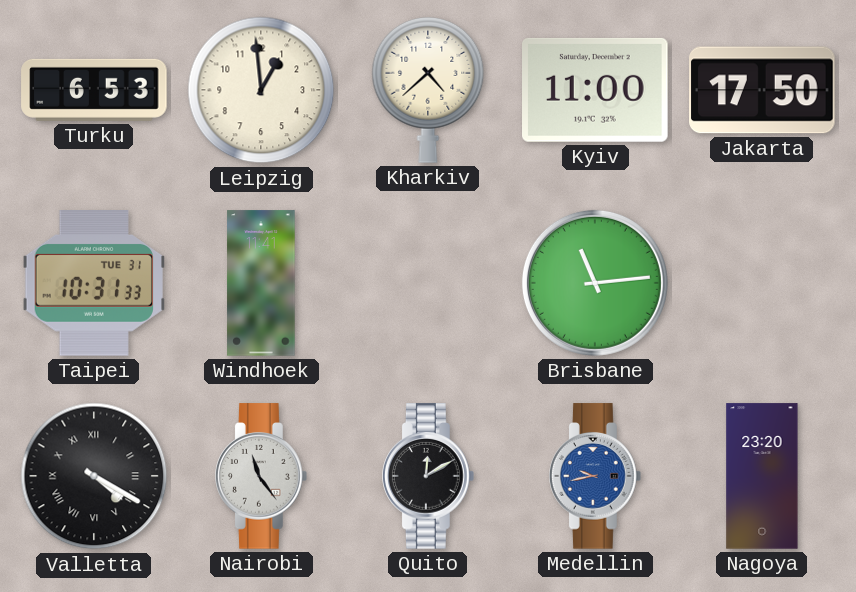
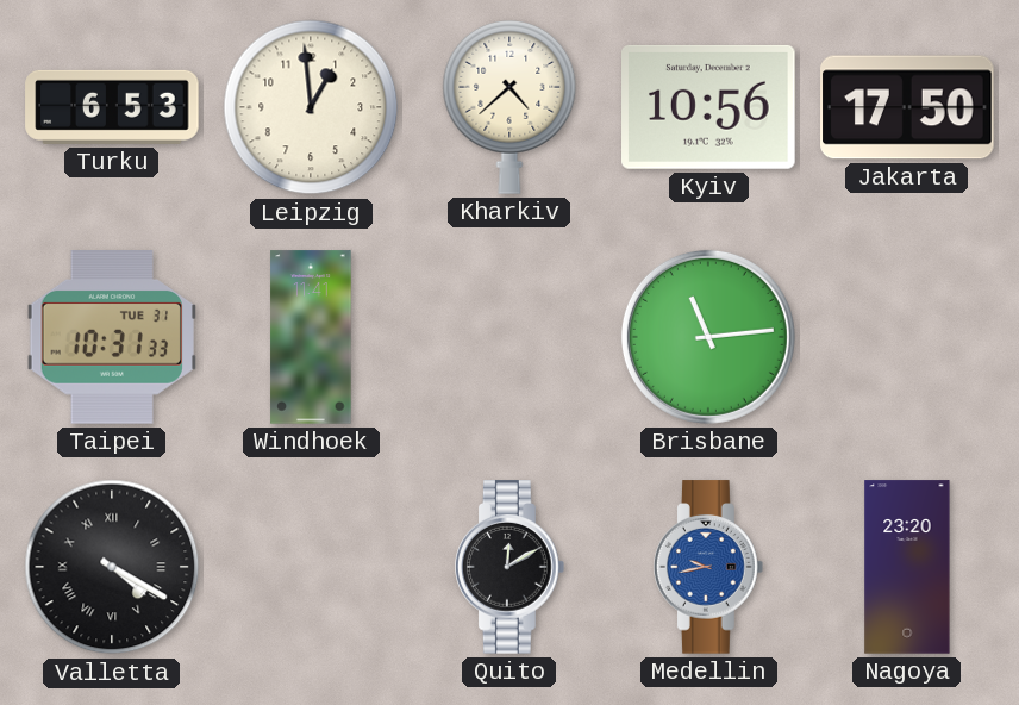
Kyiv: 11:00 -> 10:56 (708, 107)
Nairobi: 11:24 -> none (262, 476)
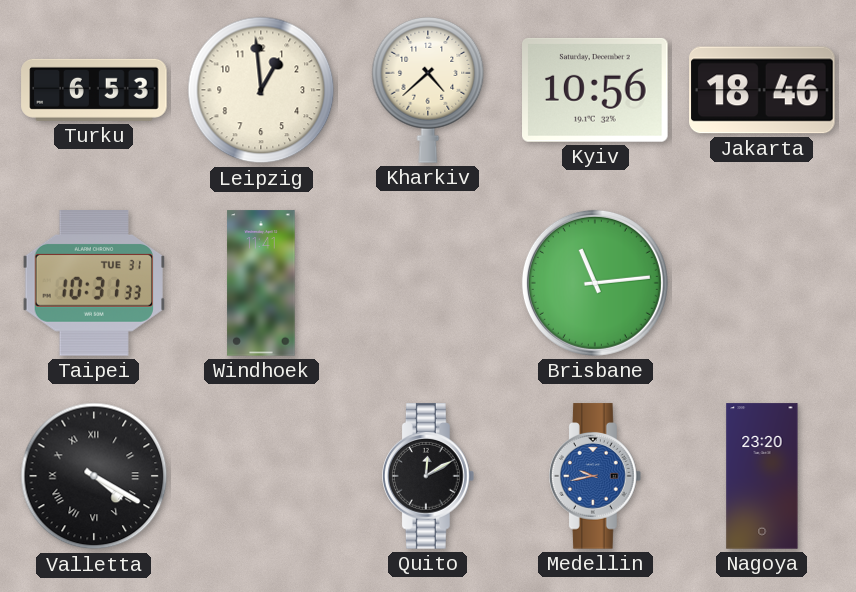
Jakarta: 17:50 -> 18:46 (762, 90)
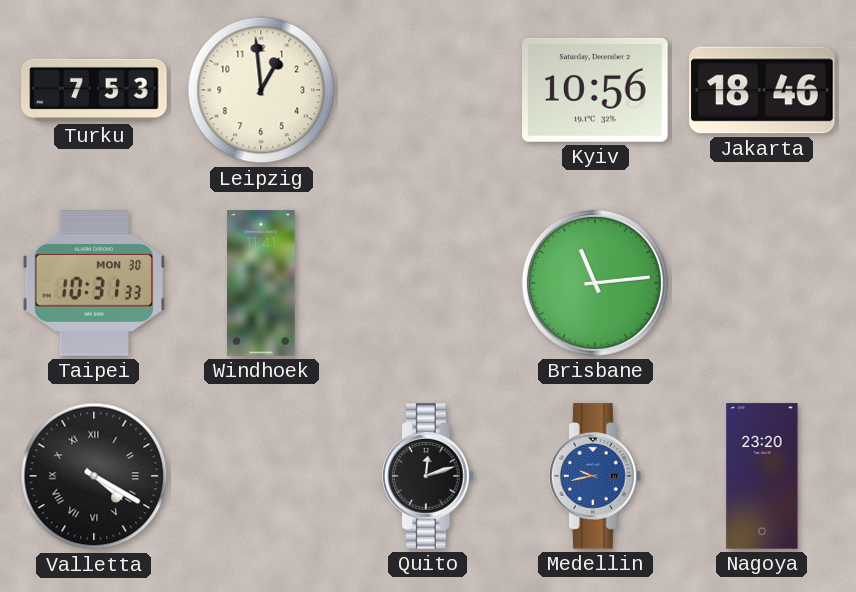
Turku: 6:53 -> 7:53 (94, 90)
Kharkiv: 4:38 -> none (428, 90)
Taipei date: TUE 31 -> MON 30 (93, 283)
Quito: 12:10 -> 12:12 (429, 476)
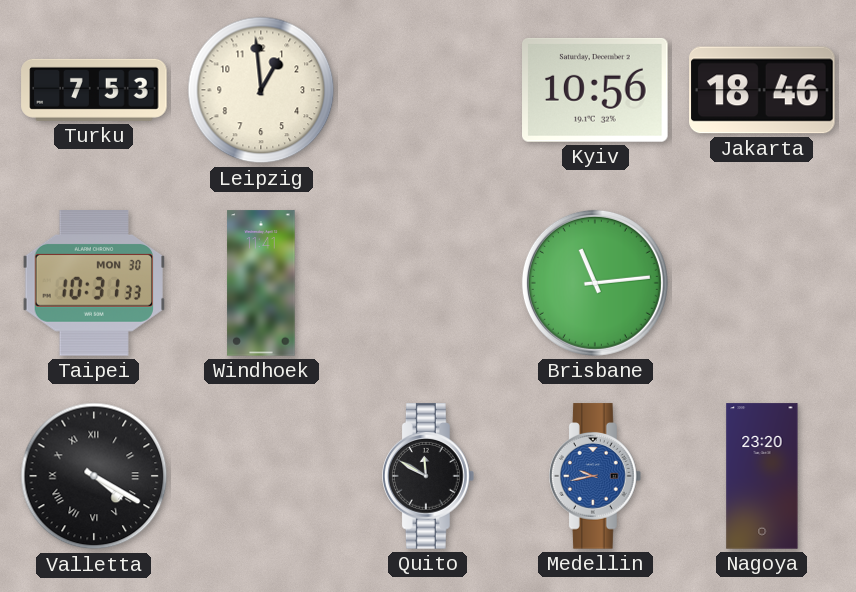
Quito: 12:12 -> 11:50 (429, 476)
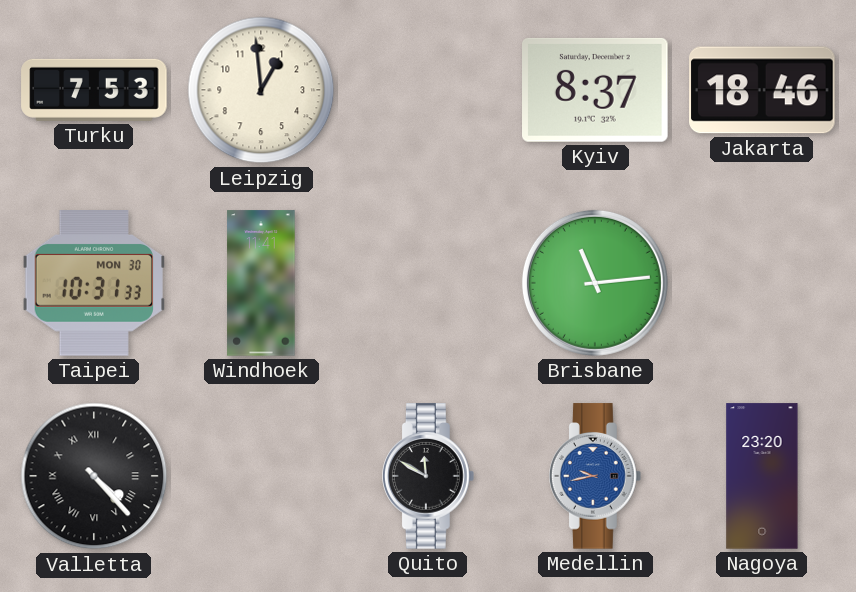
Kyiv: 10:56 -> 8:37 (595, 90)
Valletta: 4:20 -> 4:23 (94, 476)
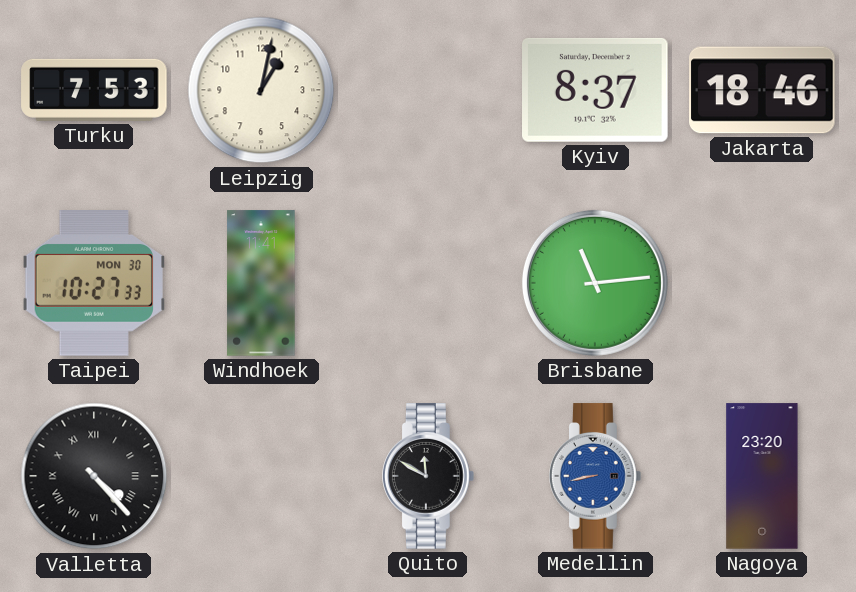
Leipzig: 12:59 -> 1:02 (261, 90)
Taipei: 10:31 -> 10:27 (93, 283)
Medellin: 9:43 -> 8:43 (596, 476)
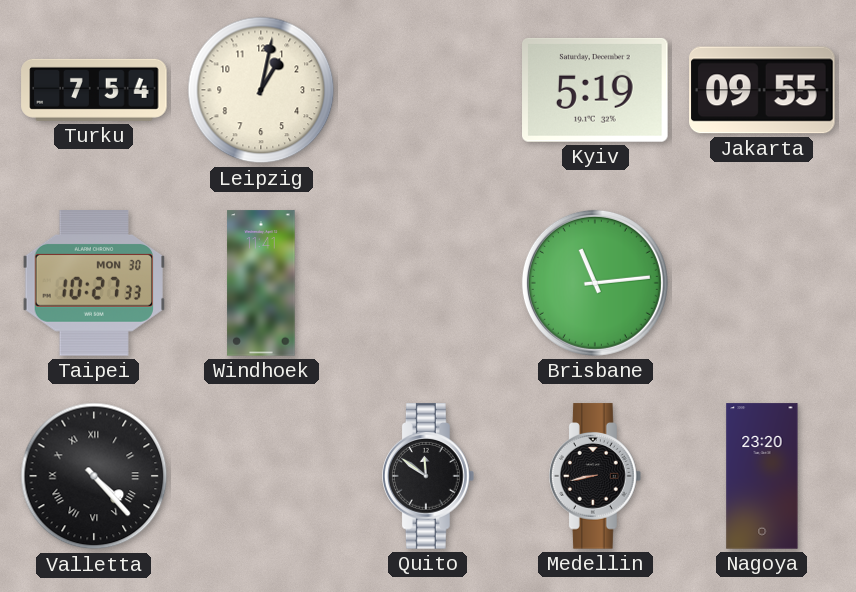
Turku: 7:53 -> 7:54 (94, 90)
Kyiv: 8:37 -> 5:19 (595, 90)
Jakarta: 18:46 -> 09:55 (762, 90)
Quito: 11:50 -> 11:51 (429, 476)
Medellin dial: blue -> black (596, 476)
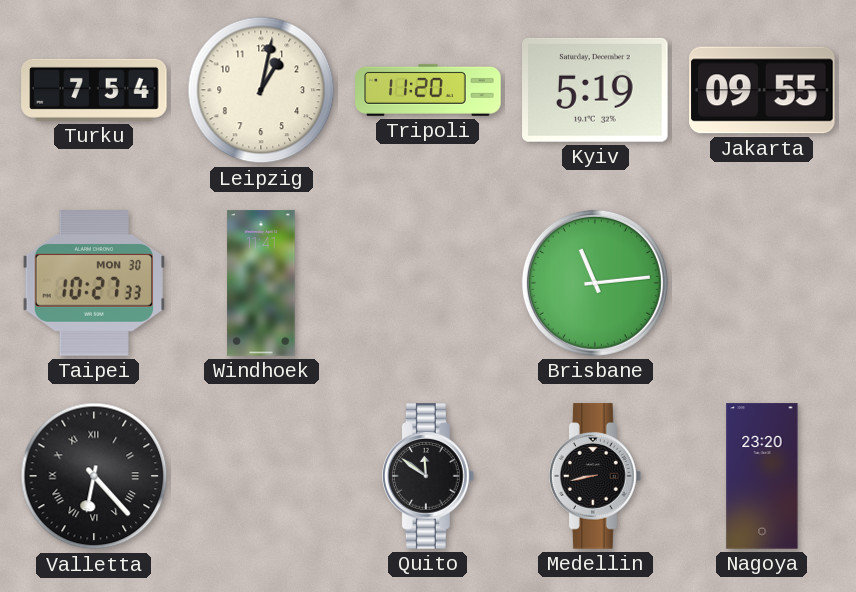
Tripoli: none -> 11:20 (428, 90)
Valletta: 4:23 -> 6:23 (94, 476)
